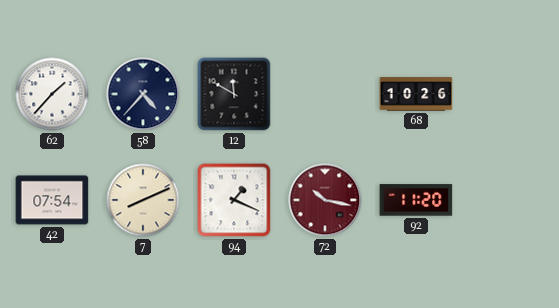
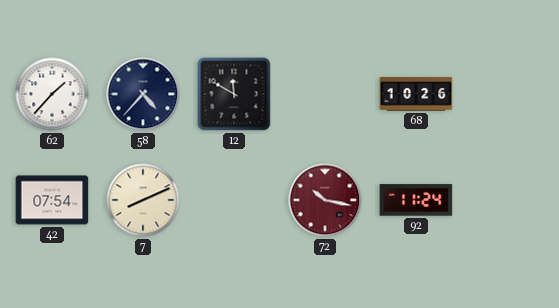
94: 1:19 -> none (234, 200)
92: 11:20 -> 11:24 (416, 200)
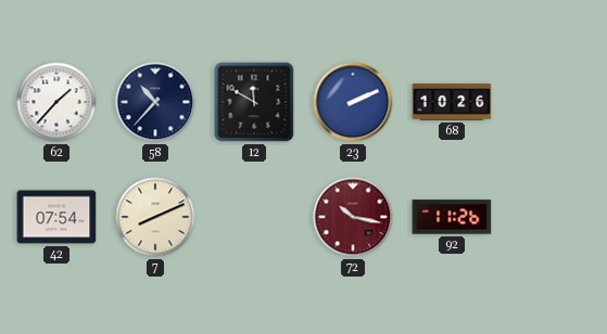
58: 4:37 -> 10:37 (155, 102)
23: none -> 2:11 (353, 102)
92: 11:24 -> 11:26 (452, 217)
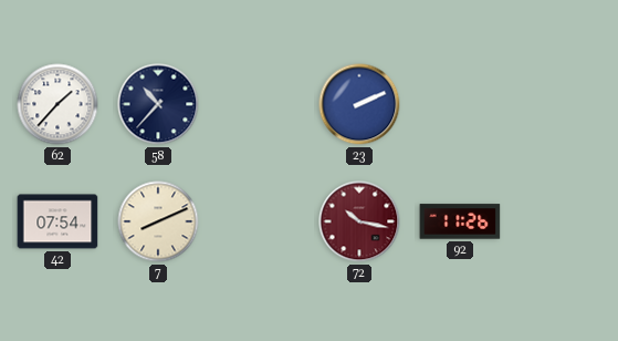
12: 11:50 -> none (254, 102)
68: 10:26 -> none (452, 102)
